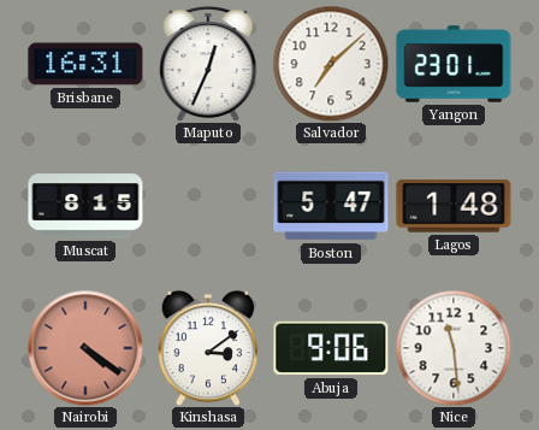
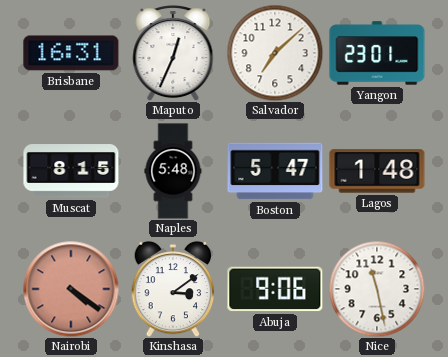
Naples: none -> 5:48 (173, 171)
Nice: 11:29 -> 11:28 (377, 289)
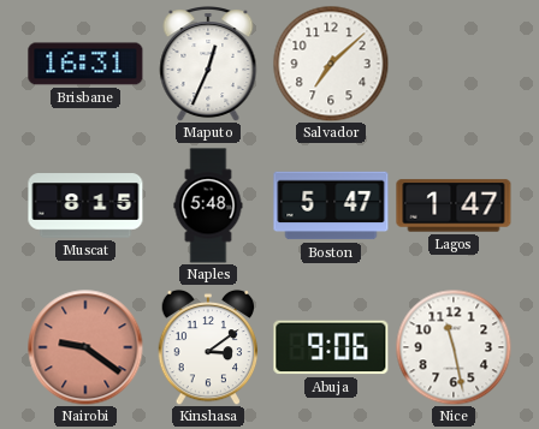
Yangon: 23:01 -> none (377, 53)
Lagos: 1:48 -> 1:47 (454, 205)
Nairobi: 4:21 -> 9:21 (85, 347)
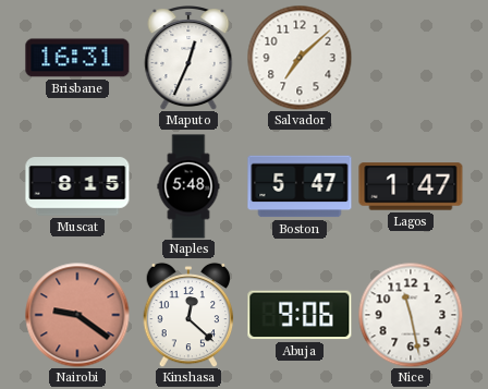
Kinshasa: 3:09 -> 12:22 (188, 315)
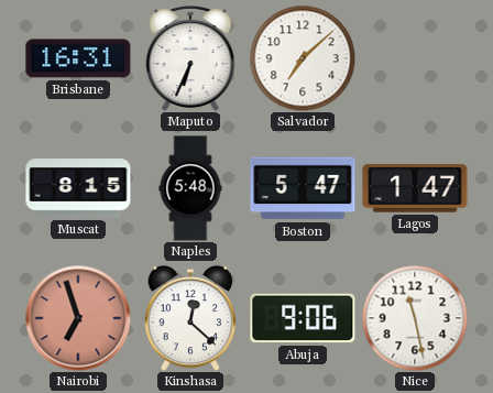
Maputo: 12:34 -> 6:34 (190, 59)
Nairobi: 9:21 -> 6:57 (78, 318)
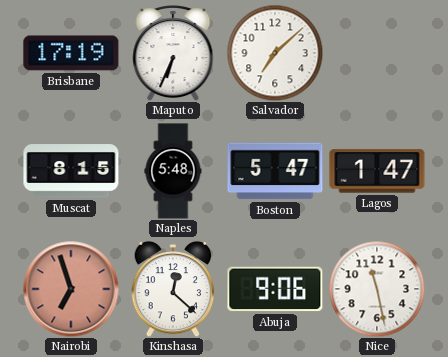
Brisbane: 16:31 -> 17:19 (71, 53)
